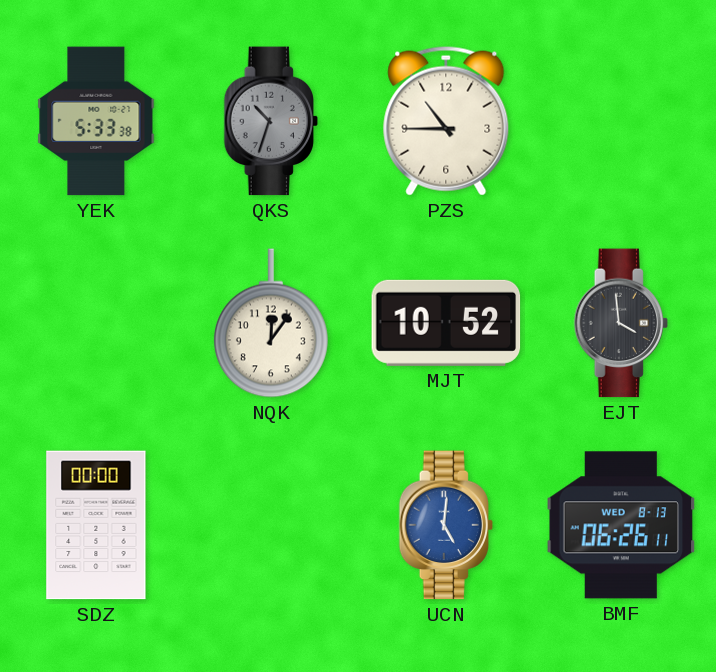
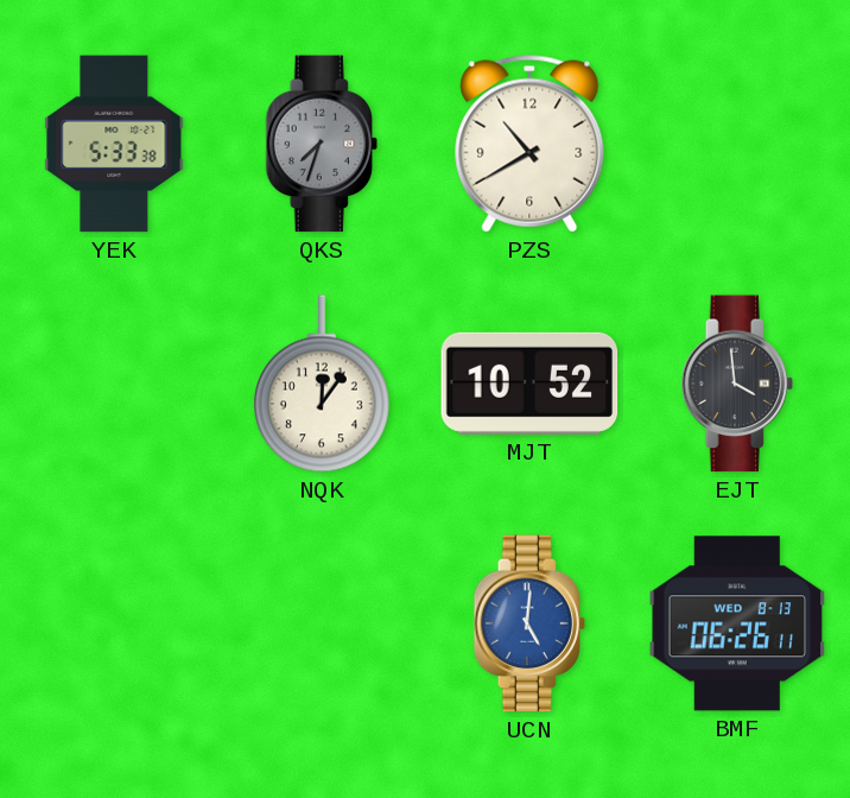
QKS: 10:33 -> 7:33 (321, 144)
PZS: 10:45 -> 10:40 (529, 144)
SDZ: 00:00 -> none (96, 525)
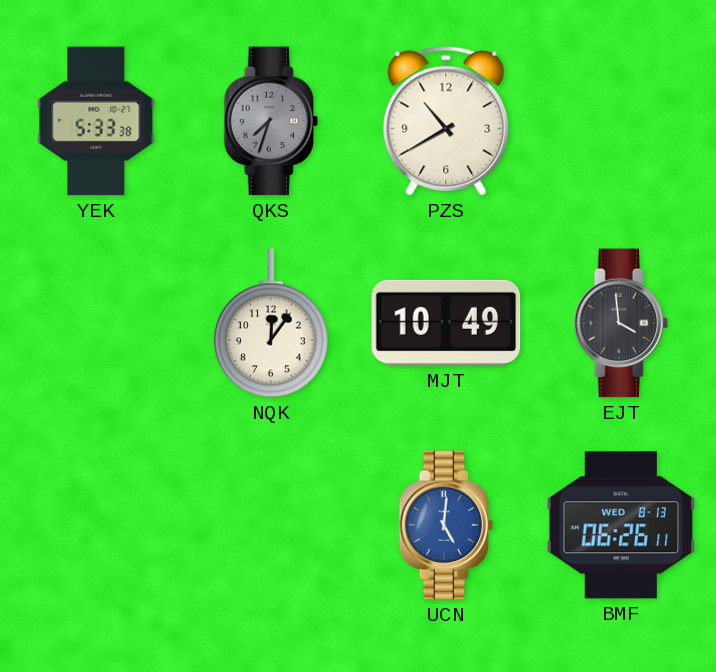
MJT: 10:52 -> 10:49 (446, 323)
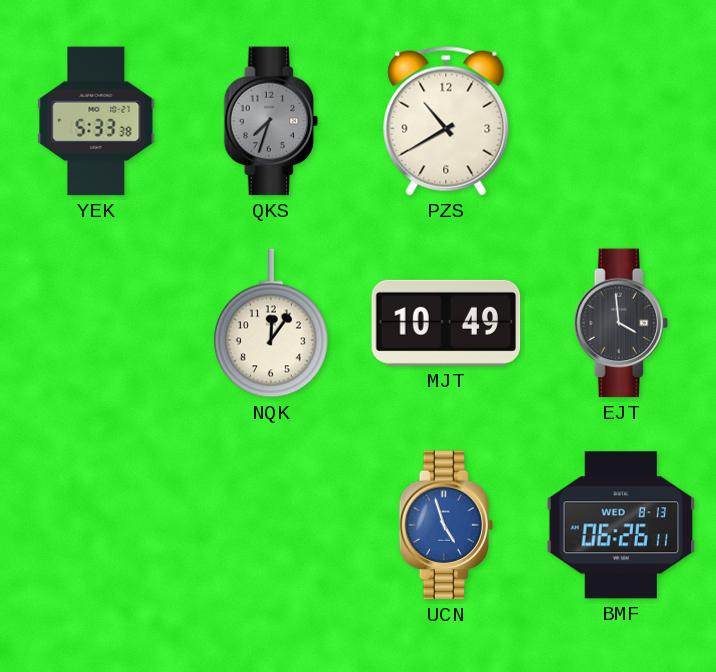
UCN: 5:01 -> 4:57 (445, 525)
